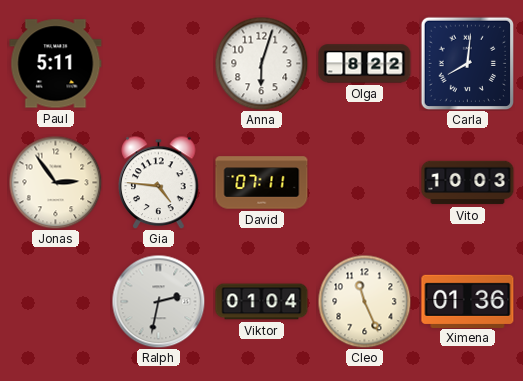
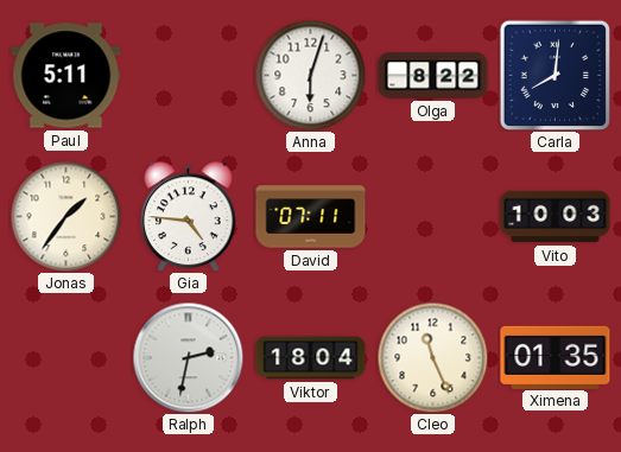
Jonas: 2:54 -> 1:36 (65, 216)
Viktor: 01:04 -> 18:04 (311, 358)
Ximena: 01:36 -> 01:35 (556, 357)
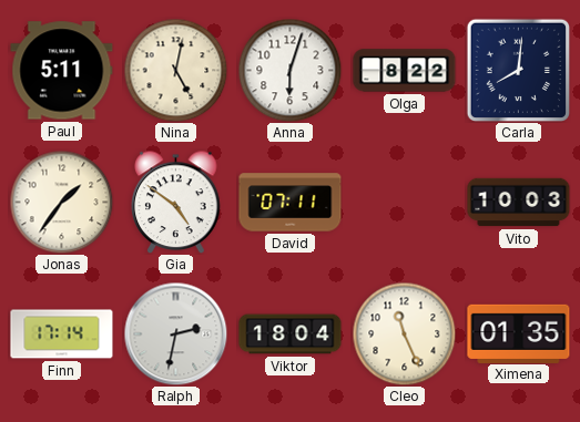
Nina: none -> 5:02 (175, 70)
Gia: 4:46 -> 4:51 (176, 202)
Finn: none -> 17:14 (62, 334)
